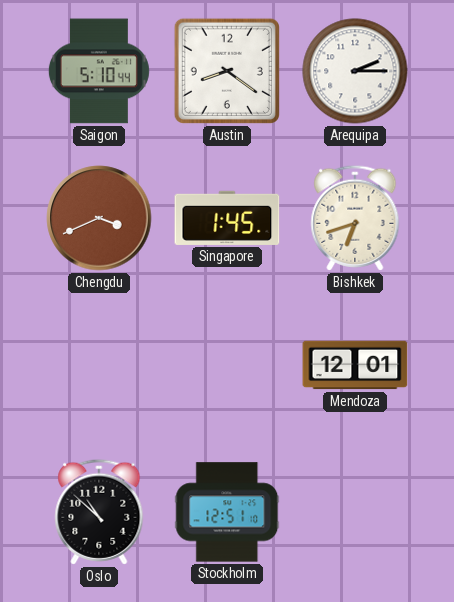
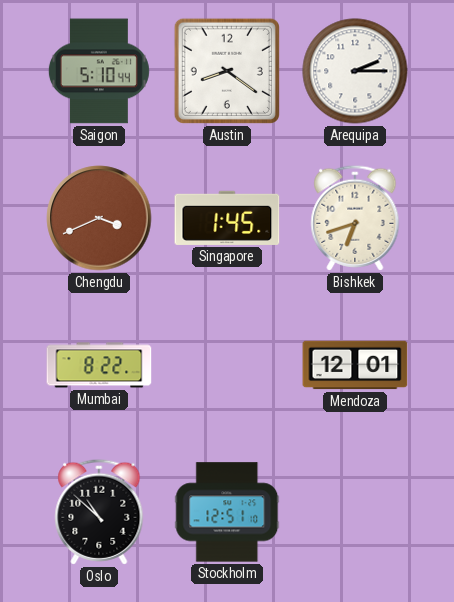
Mumbai: none -> 8:22 (99, 365)
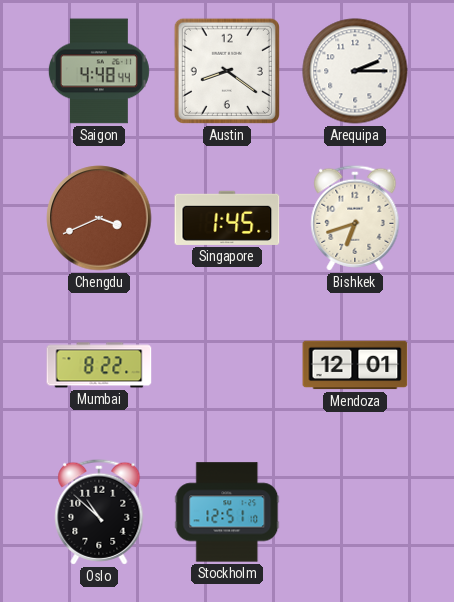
Saigon: 5:10 -> 4:48 (99, 71)
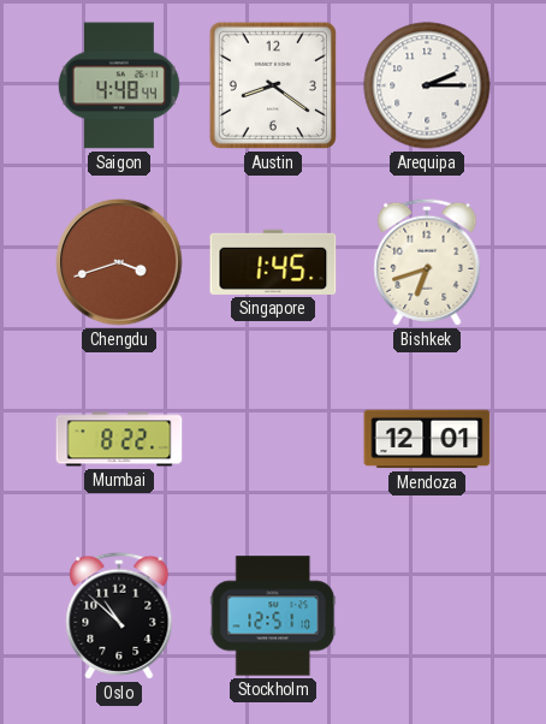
Chengdu: 3:41 -> 3:42 (119, 262)
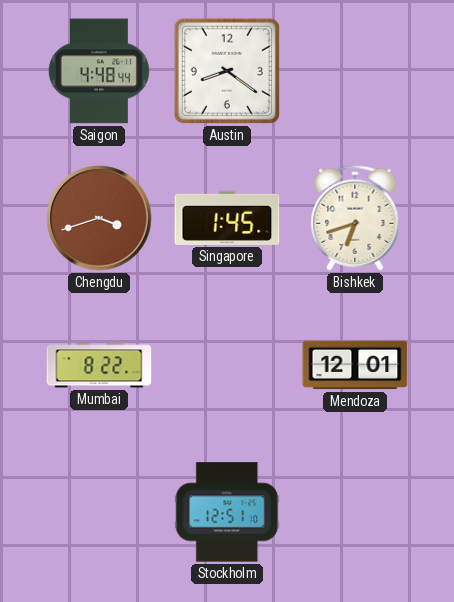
Arequipa: 2:15 -> none (427, 85)
Oslo: 10:52 -> none (119, 616)
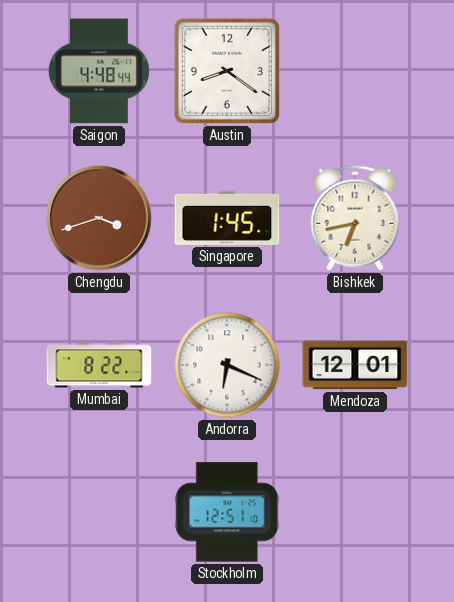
Bishkek: 6:42 -> 6:43 (355, 218)
Andorra: none -> 6:19 (227, 365)
